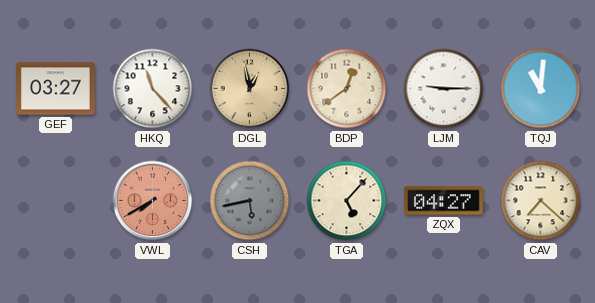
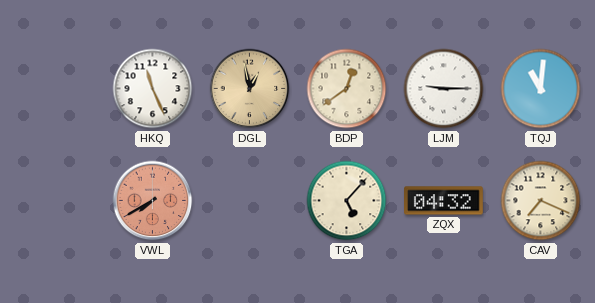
GEF: 03:27 -> none (56, 89)
HKQ: 11:23 -> 11:26 (153, 89)
CSH: 5:43 -> none (250, 201)
ZQX: 04:27 -> 04:32 (444, 201)
CAV: 7:22 -> 7:19 (541, 201)
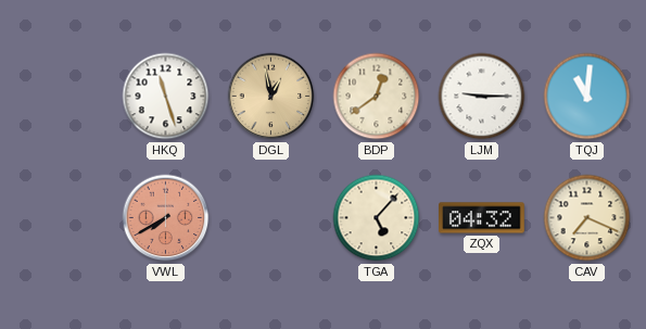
HKQ: 11:26 -> 11:27 (166, 97)
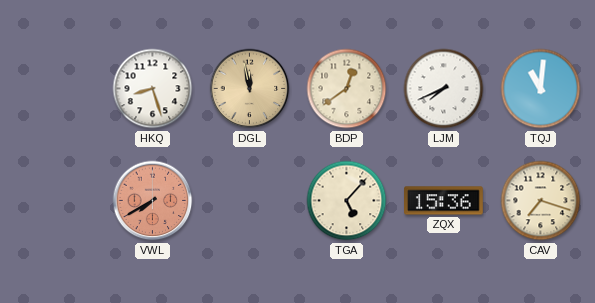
HKQ: 11:27 -> 8:27 (153, 89)
DGL: 12:58 -> 11:58 (250, 89)
LJM: 9:15 -> 7:41 (444, 89)
ZQX: 04:32 -> 15:36 (444, 201)
CAV: 7:19 -> 7:18 (541, 201)
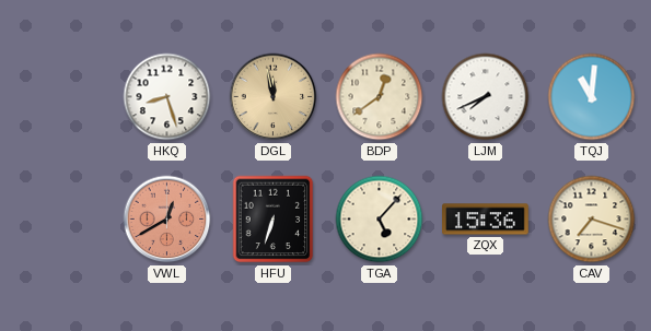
VWL: 7:40 -> 12:40 (167, 220)
HFU: none -> 6:33 (274, 220)
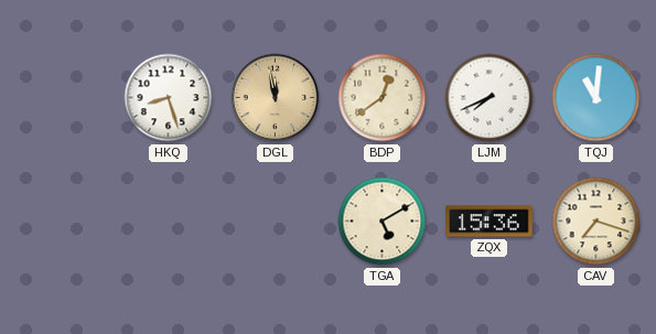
VWL: 12:40 -> none (167, 220)
HFU: 6:33 -> none (274, 220)
TGA: 5:07 -> 5:10 (383, 222)
